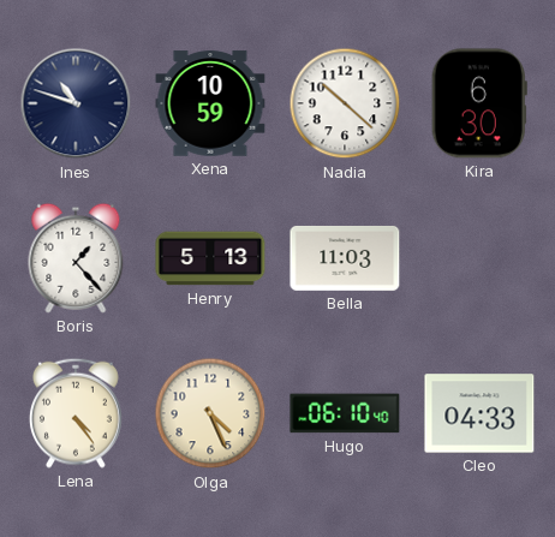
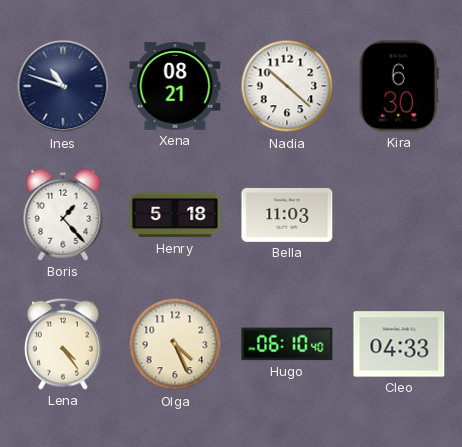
Xena: 10:59 -> 08:21 (175, 86)
Henry: 5:13 -> 5:18 (175, 215)
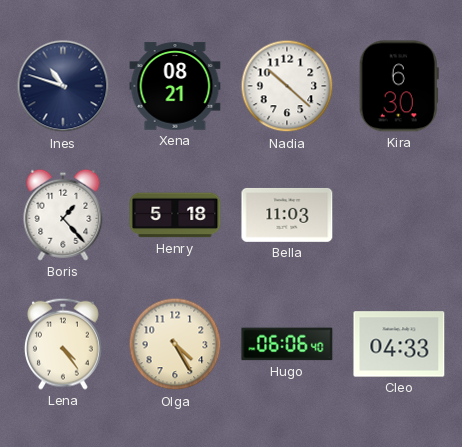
Olga: 4:26 -> 4:25 (175, 344)
Hugo: 06:10 -> 06:06 (287, 344)
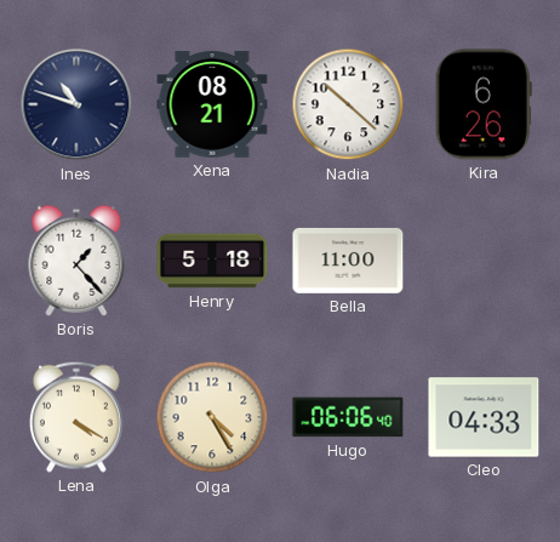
Kira: 6:30 -> 6:26 (484, 104)
Bella: 11:03 -> 11:00 (348, 261)
Lena: 4:24 -> 4:20 (76, 417)
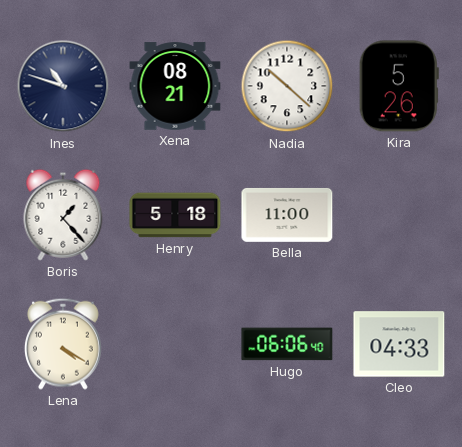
Kira: 6:26 -> 5:26 (399, 86)
Olga: 4:25 -> none (212, 417)
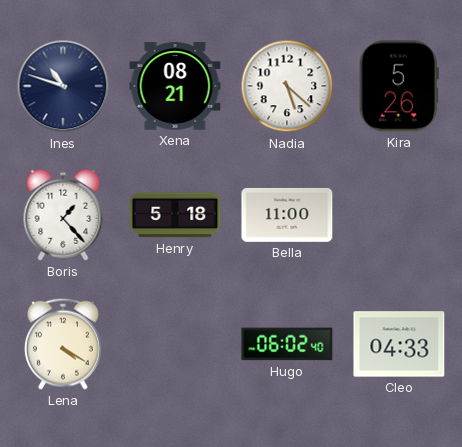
Nadia: 10:22 -> 5:22 (287, 86)
Hugo: 06:06 -> 06:02 (287, 344)
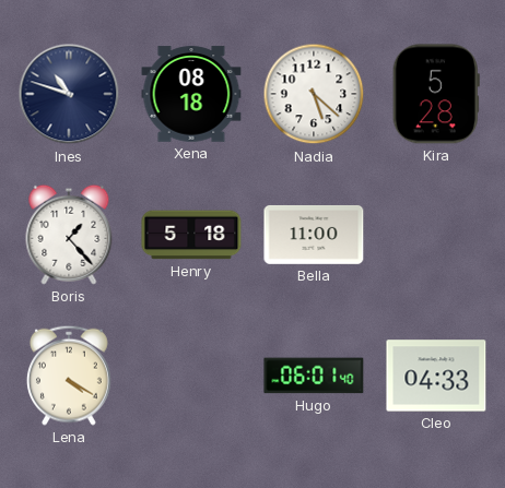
Xena: 08:21 -> 08:18 (191, 94)
Kira: 5:26 -> 5:28 (436, 94)
Hugo: 06:02 -> 06:01 (314, 376)
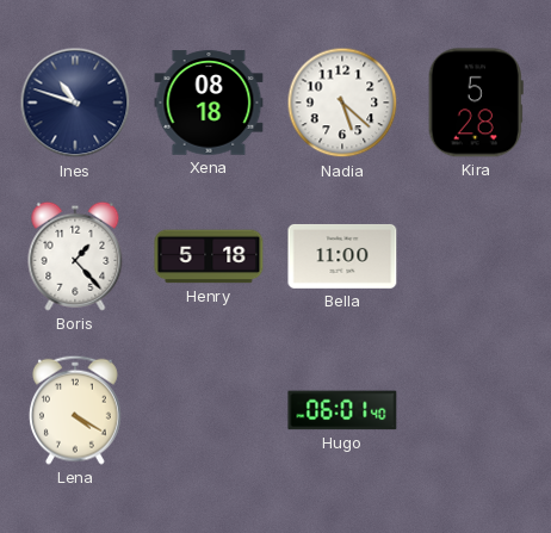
Cleo: 04:33 -> none (436, 376)
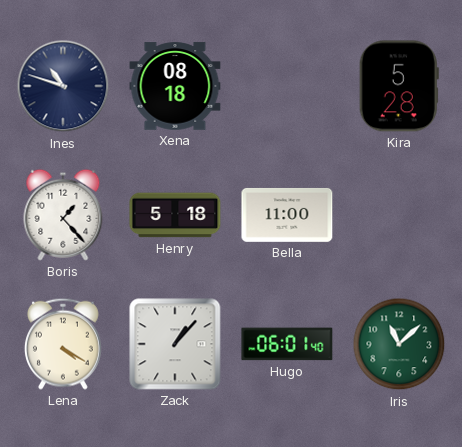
Nadia: 5:22 -> none (342, 103)
Zack: none -> 1:07 (175, 344)
Iris: none -> 11:08 (399, 344)
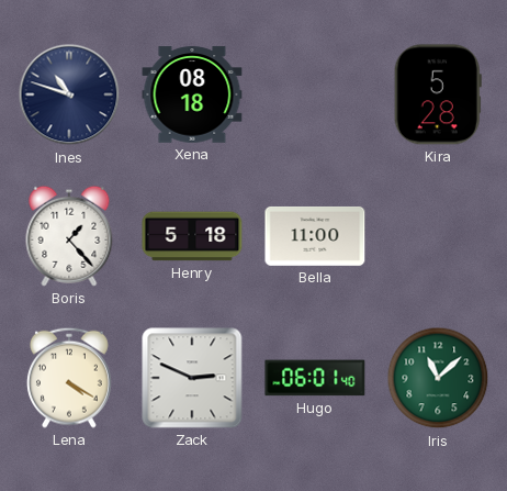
Zack: 1:07 -> 2:49 (192, 378)
